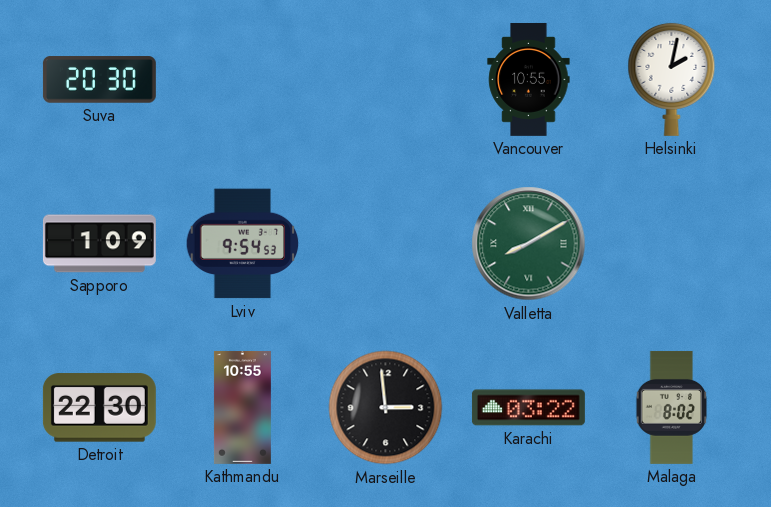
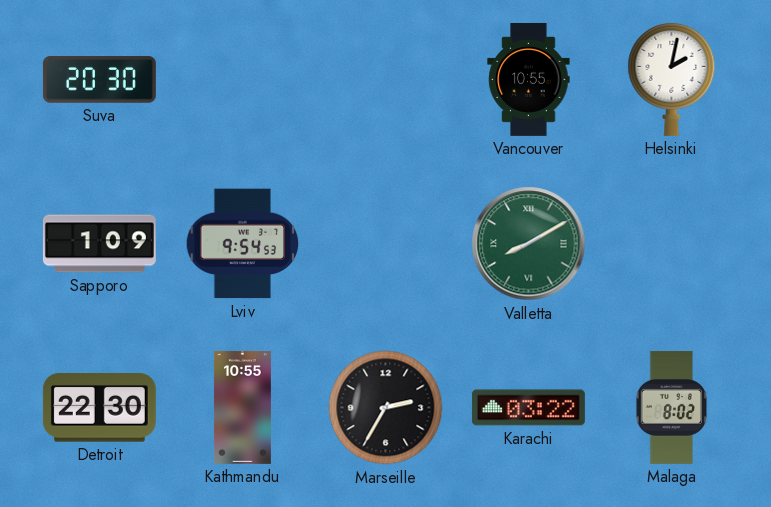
Marseille: 2:59 -> 2:35 (386, 408)
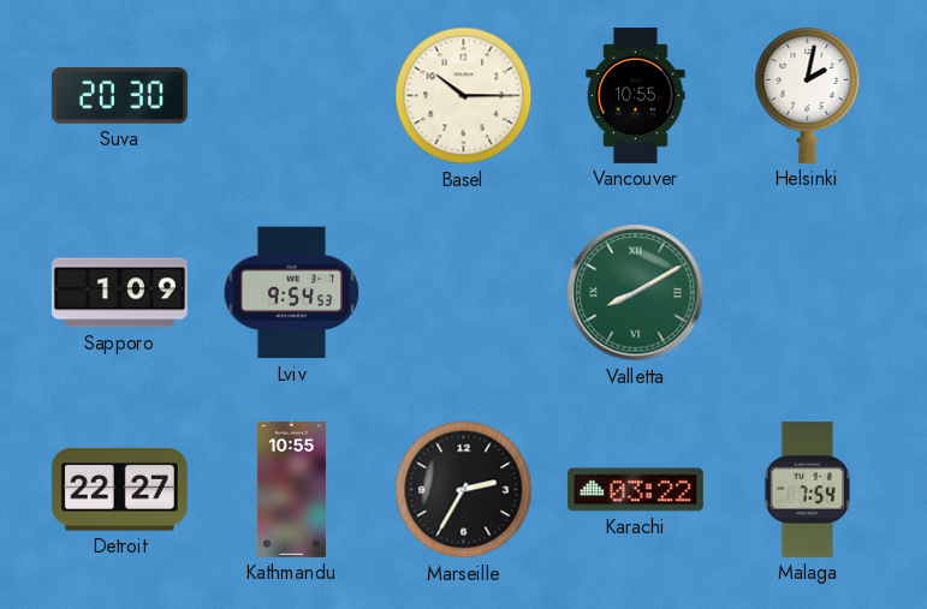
Basel: none -> 10:15 (464, 96)
Detroit: 22:30 -> 22:27 (119, 490)
Malaga: 8:02 -> 7:54 (808, 489)
